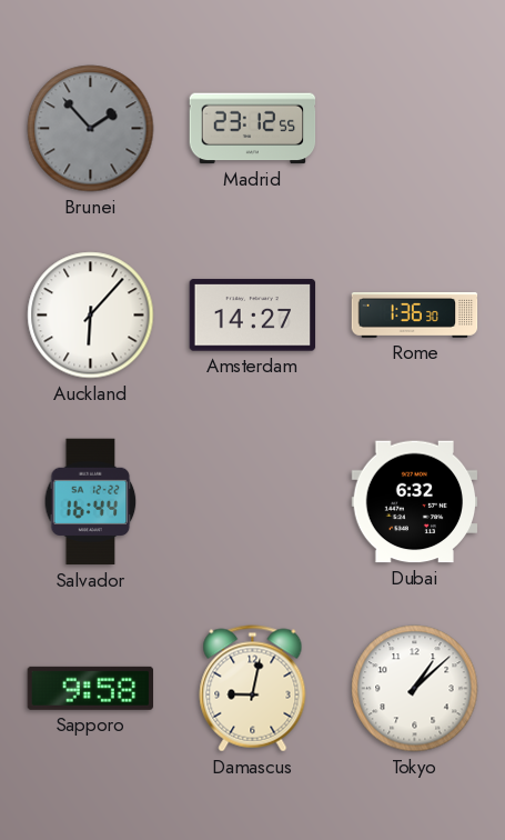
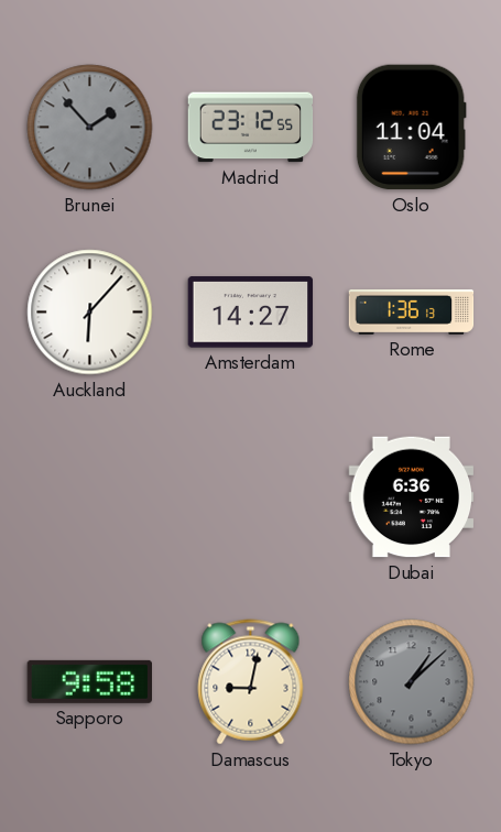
Oslo: none -> 11:04 (411, 128)
Rome: 1:36:30 -> 1:36:13 (412, 311)
Salvador: 16:44 -> none (91, 502)
Dubai: 6:32 -> 6:36 (412, 497)
Tokyo dial: white -> grey (412, 682)
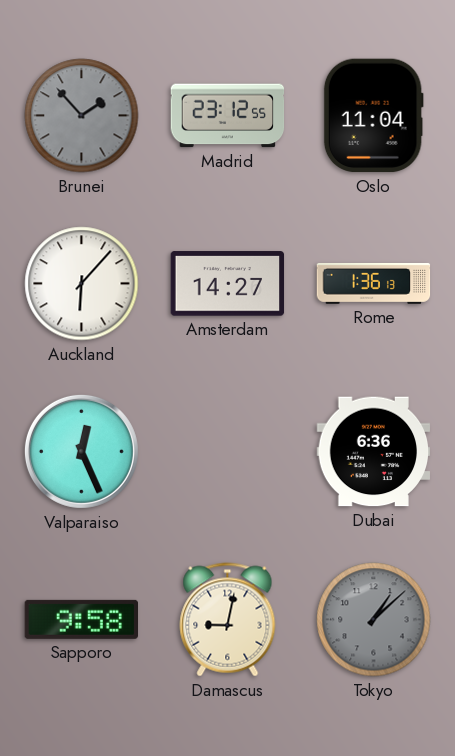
Valparaiso: none -> 12:26 (81, 451)
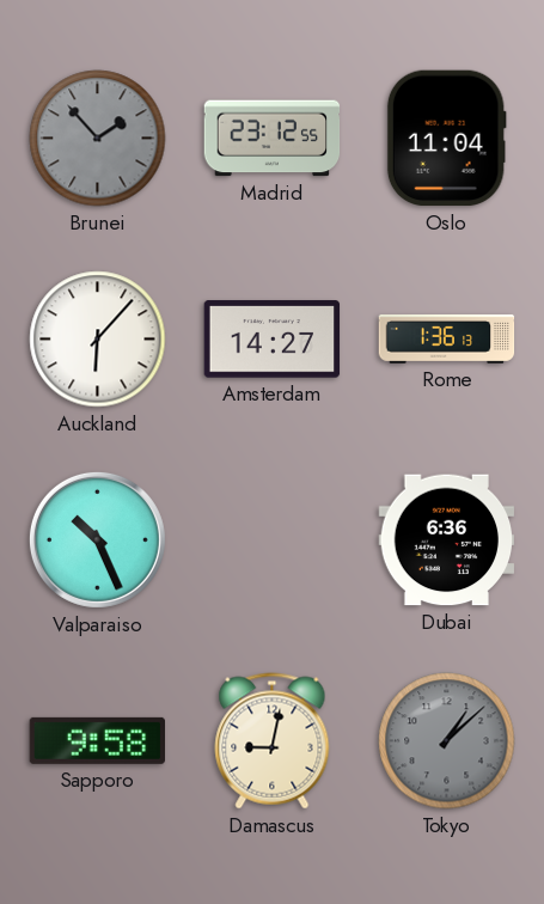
Valparaiso: 12:26 -> 10:26 (97, 539)
